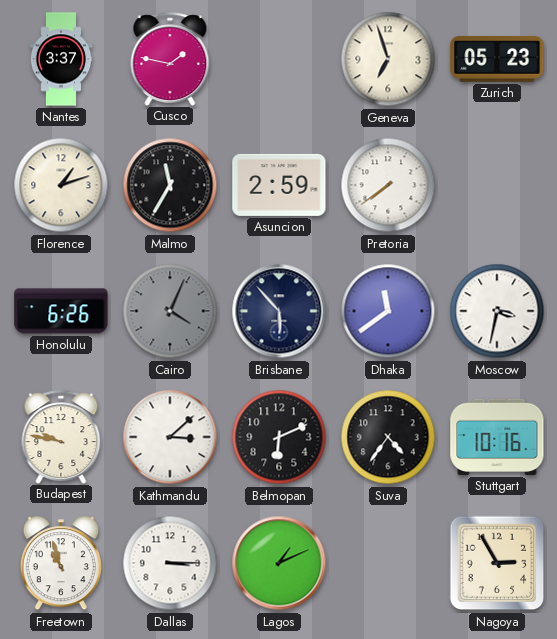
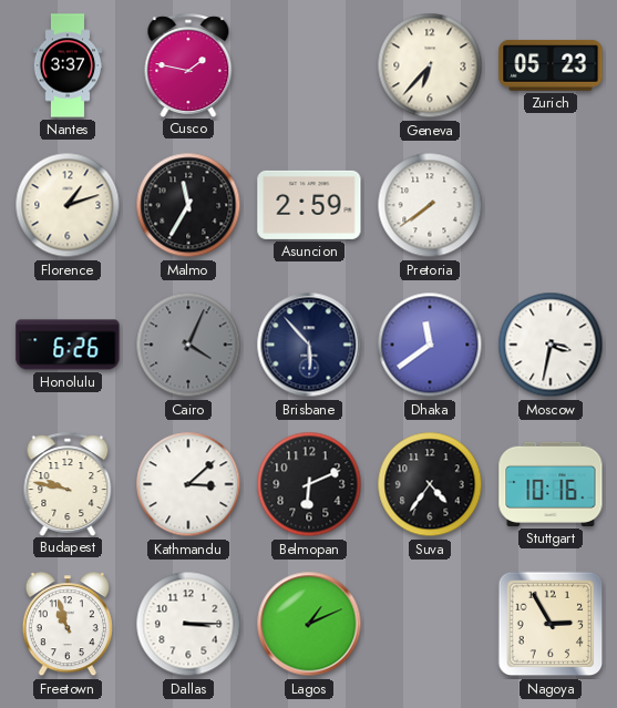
Geneva: 6:57 -> 6:37 (430, 65)
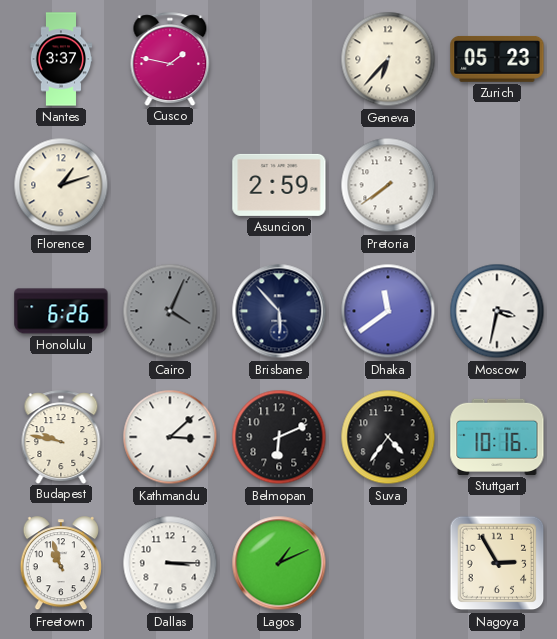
Malmo: 11:35 -> none (188, 205)
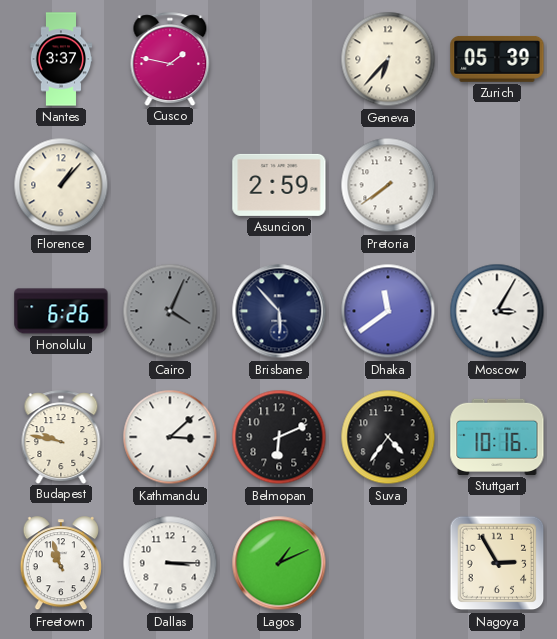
Zurich: 05:23 -> 05:39 (497, 59)
Florence: 1:12 -> 1:07 (61, 185)
Moscow: 3:32 -> 3:05 (497, 311)
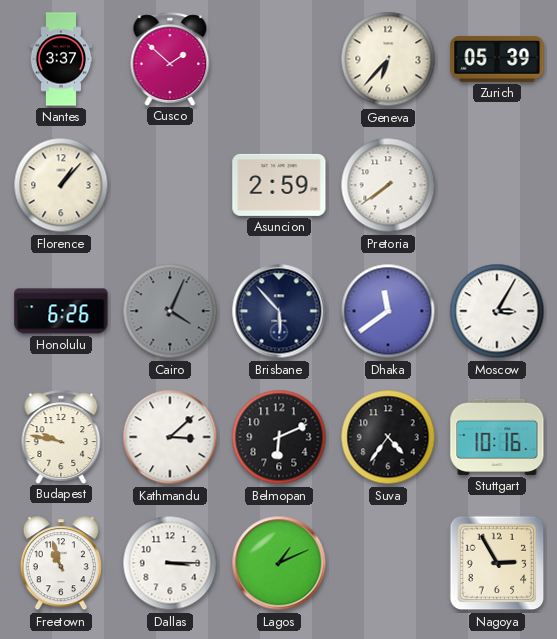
Cusco: 1:47 -> 1:52 (170, 59)
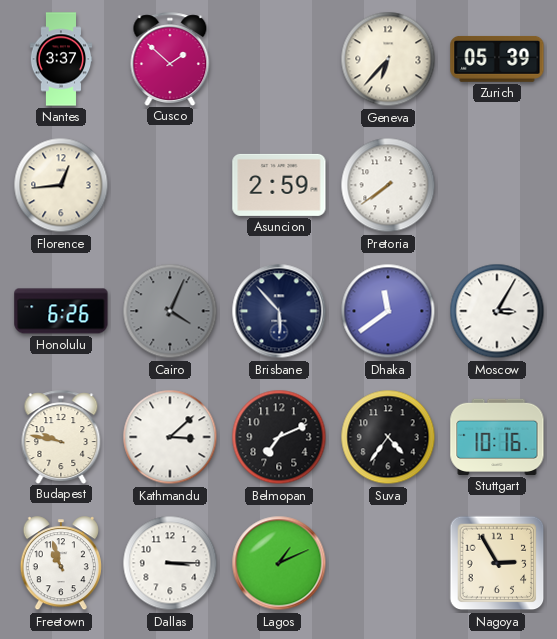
Florence: 1:07 -> 12:44 (61, 185)
Belmopan: 6:11 -> 7:11 (279, 437)
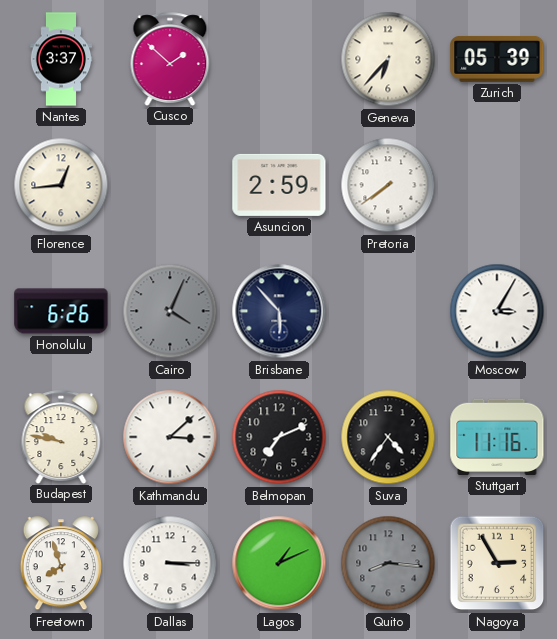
Dhaka: 11:39 -> none (388, 311)
Stuttgart: 10:16 -> 11:16 (497, 437)
Freetown: 10:57 -> 7:57 (61, 564)
Quito: none -> 8:16 (388, 563)
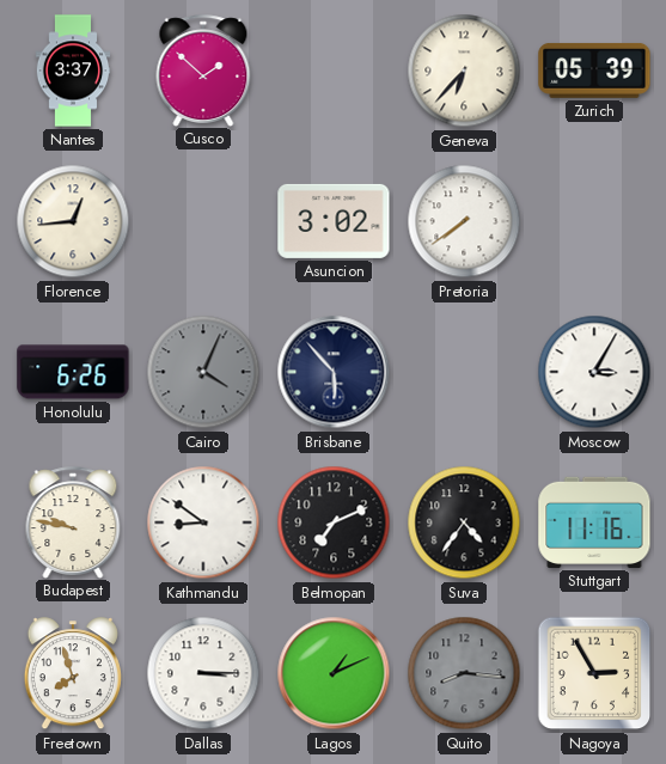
Asuncion: 2:59 -> 3:02 (334, 221)
Kathmandu: 3:08 -> 8:51 (203, 522)
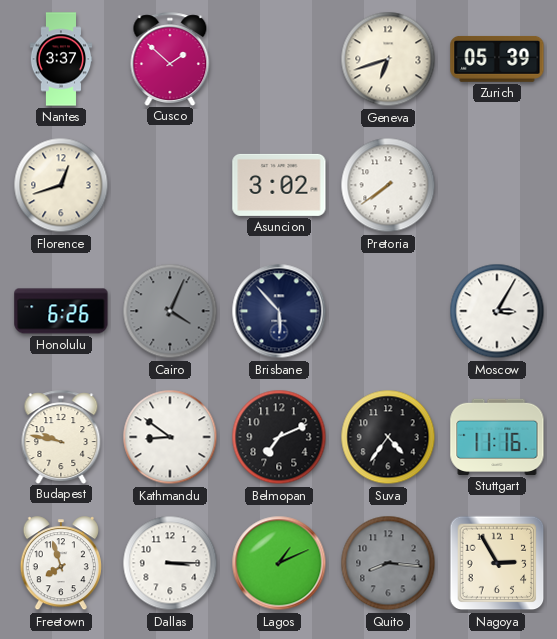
Geneva: 6:37 -> 6:42 (388, 59)
Florence: 12:44 -> 12:42 (61, 185)
